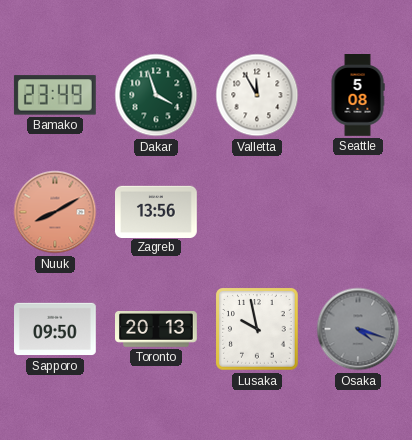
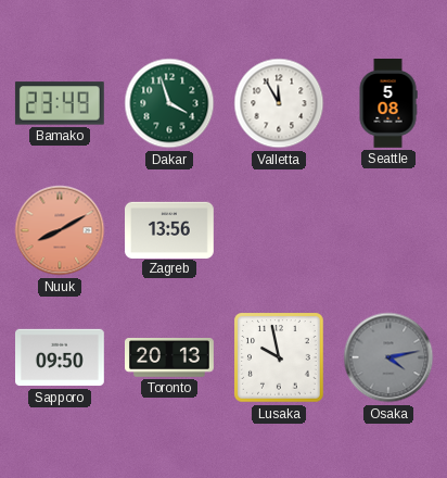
Osaka: 4:18 -> 4:13 (388, 357)
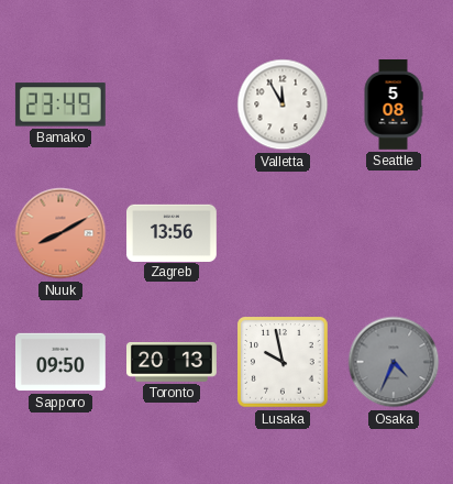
Dakar: 3:57 -> none (169, 103)
Osaka: 4:13 -> 4:34 (394, 362)
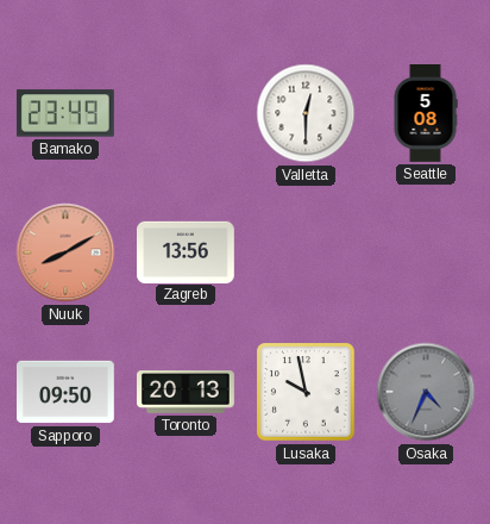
Valletta: 11:55 -> 12:30 (306, 113)
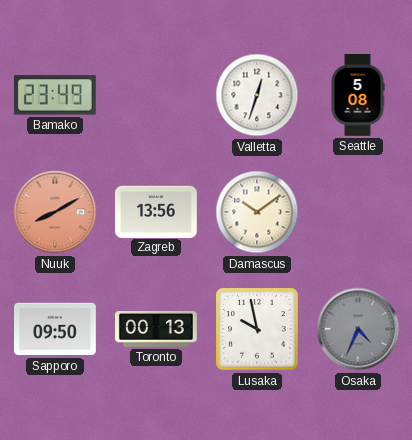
Valletta: 12:30 -> 12:33 (257, 95)
Damascus: none -> 10:09 (257, 212)
Toronto: 20:13 -> 00:13 (156, 330)
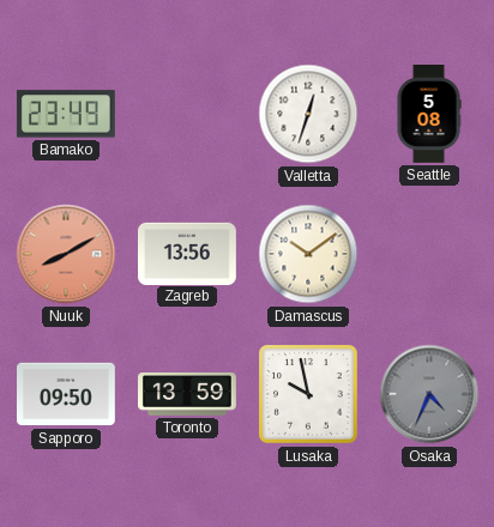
Toronto: 00:13 -> 13:59 (187, 395)
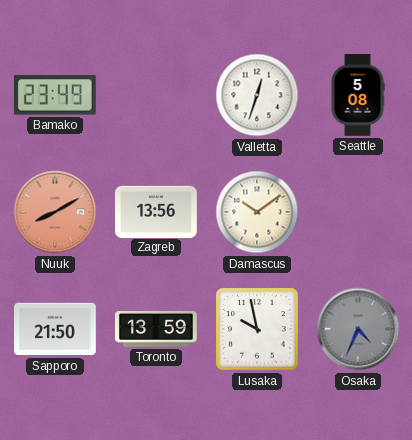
Sapporo: 09:50 -> 21:50 (56, 329)
